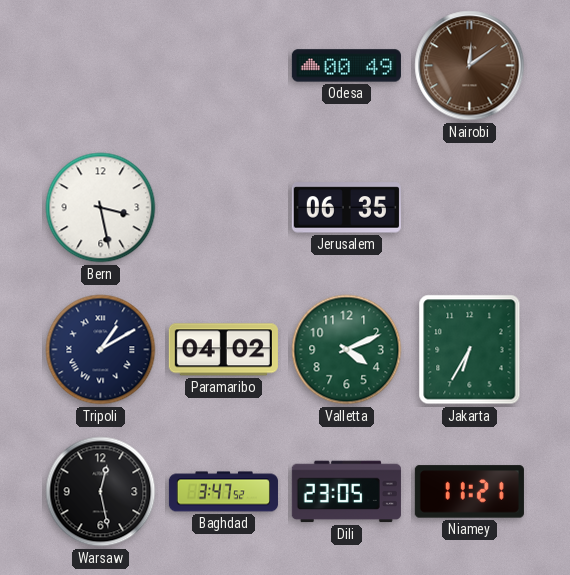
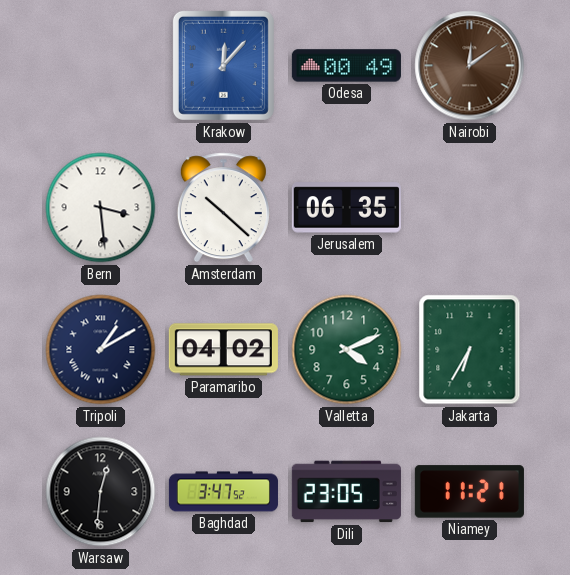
Krakow: none -> 12:07 (223, 65)
Bern: 3:28 -> 3:29 (101, 208)
Amsterdam: none -> 10:22 (223, 208)
Warsaw: 12:28 -> 12:31 (101, 492)
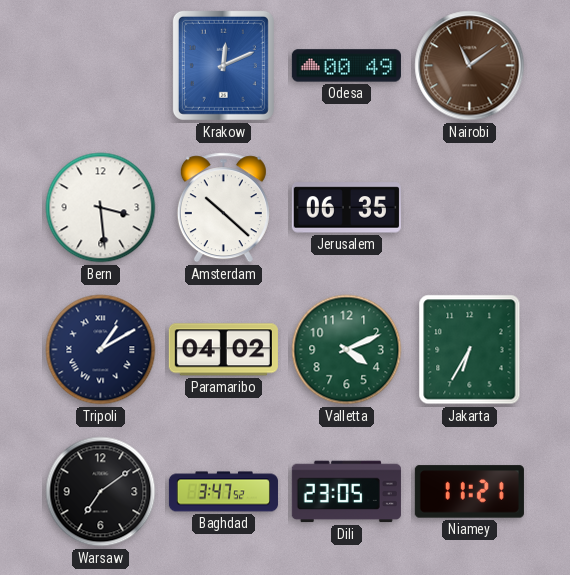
Krakow: 12:07 -> 12:11 (223, 65)
Nairobi: 12:09 -> 11:09 (470, 66)
Warsaw: 12:31 -> 7:09 (101, 492)
